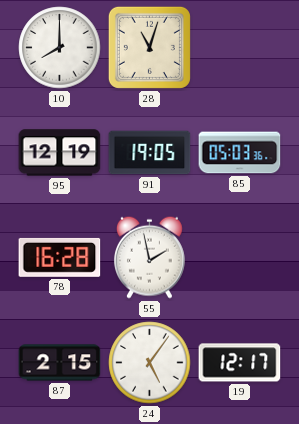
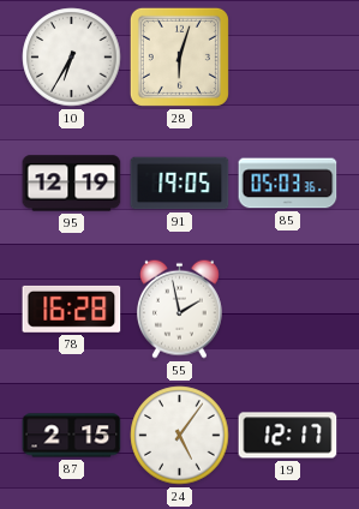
10: 8:00 -> 6:35 (72, 58)
28: 11:03 -> 6:03 (179, 56)
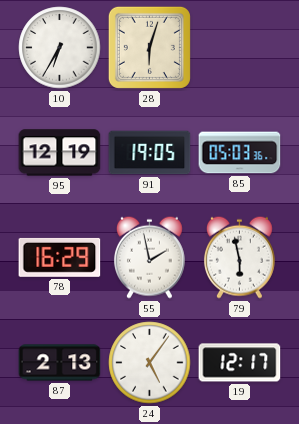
78: 16:28 -> 16:29 (60, 257)
79: none -> 5:58 (239, 257)
87: 2:15 -> 2:13 (60, 363)
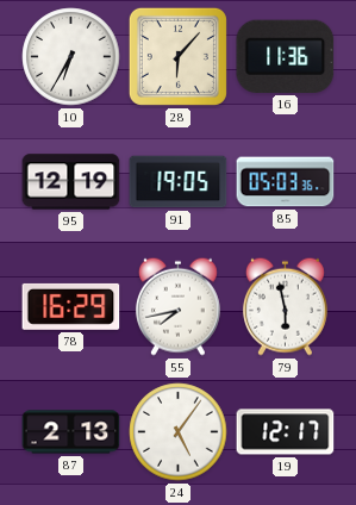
28: 6:03 -> 6:07 (177, 56)
16: none -> 11:36 (286, 56)
55: 1:58 -> 7:43 (177, 306)
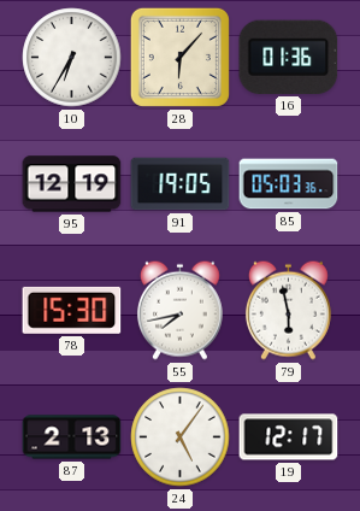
16: 11:36 -> 01:36 (289, 57)
78: 16:29 -> 15:30 (72, 310)
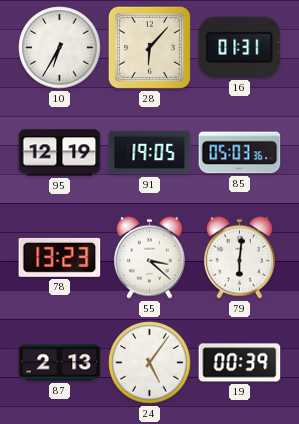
16: 01:36 -> 01:31 (240, 47)
78: 15:30 -> 13:23 (60, 257)
55: 7:43 -> 3:22 (149, 257)
79: 5:58 -> 6:01 (239, 257)
19: 12:17 -> 00:39 (240, 363)
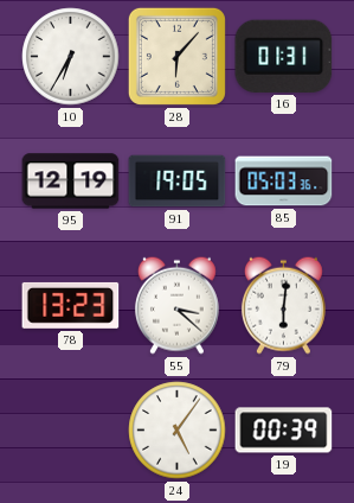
87: 2:13 -> none (60, 363)
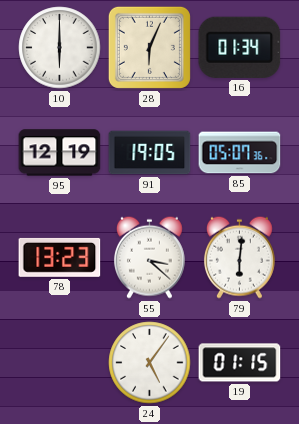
10: 6:35 -> 6:00 (60, 48)
28: 6:07 -> 6:04 (149, 47)
16: 01:31 -> 01:34 (240, 47)
85: 05:03 -> 05:07 (240, 153)
19: 00:39 -> 01:15 (240, 363)
